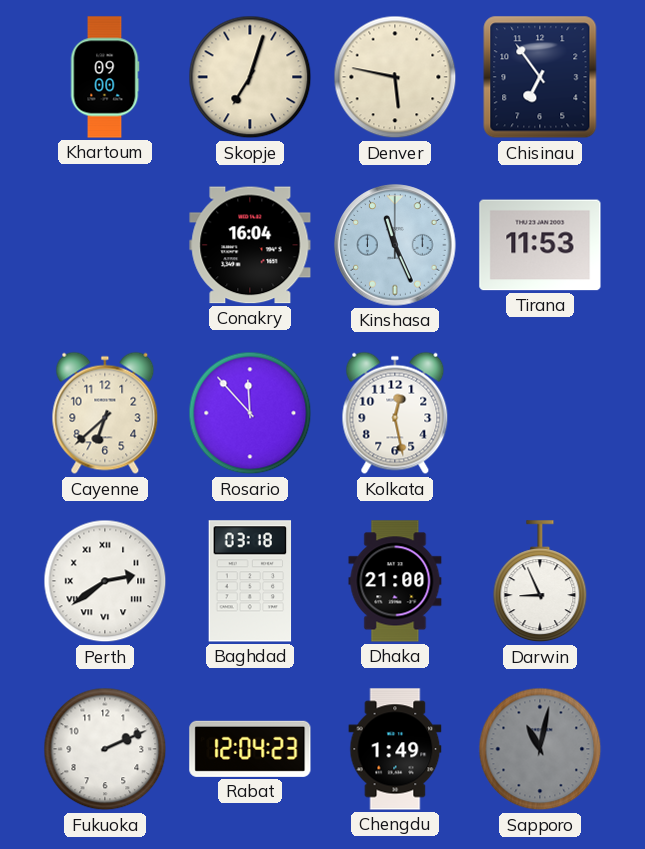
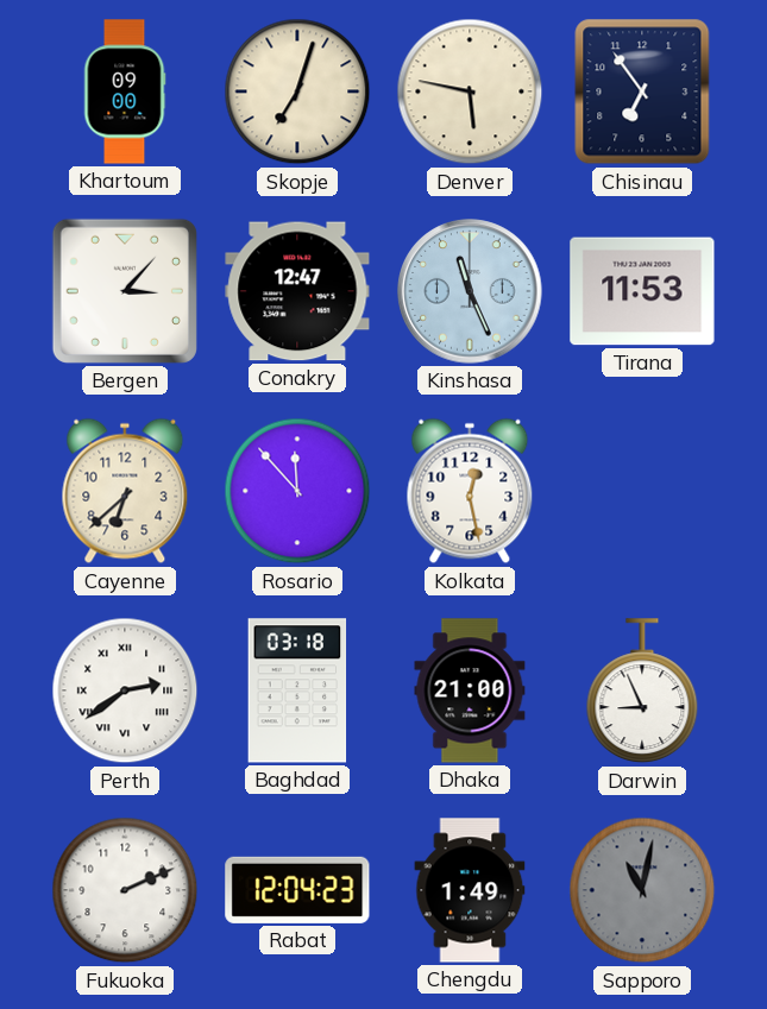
Bergen: none -> 3:07 (125, 291)
Conakry: 16:04 -> 12:47 (297, 291)
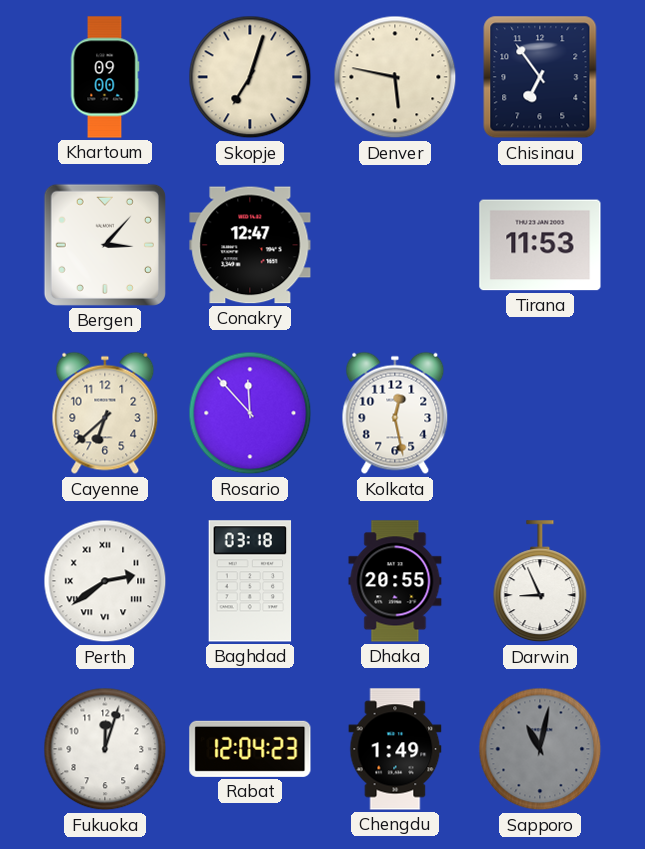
Kinshasa: 11:26 -> none (470, 291)
Dhaka: 21:00 -> 20:55 (395, 581)
Fukuoka: 2:11 -> 12:03 (105, 749)
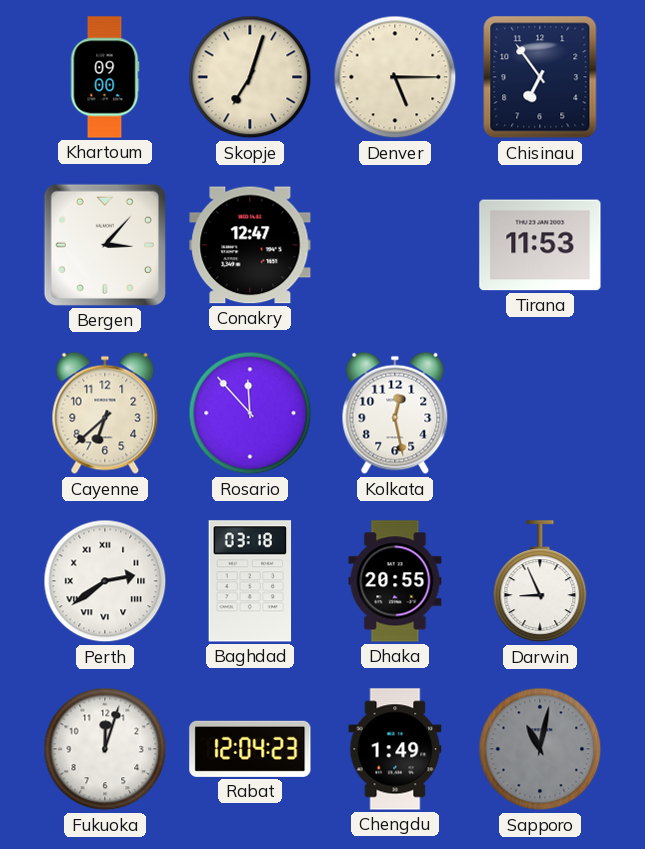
Denver: 5:47 -> 5:15 (395, 77)
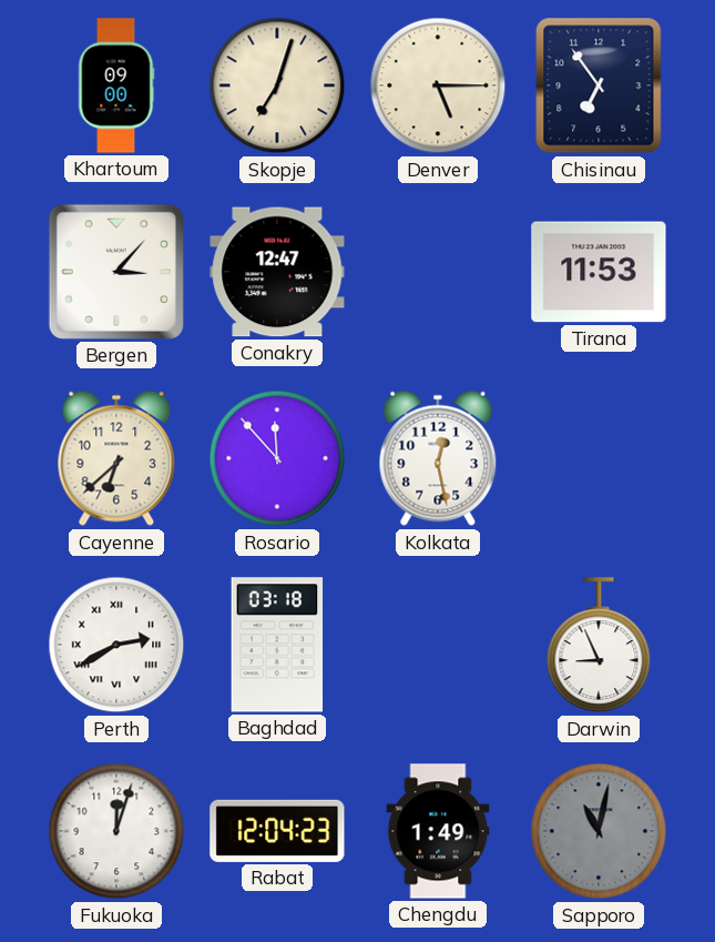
Perth: 2:39 -> 2:40 (116, 645)
Dhaka: 20:55 -> none (395, 581)
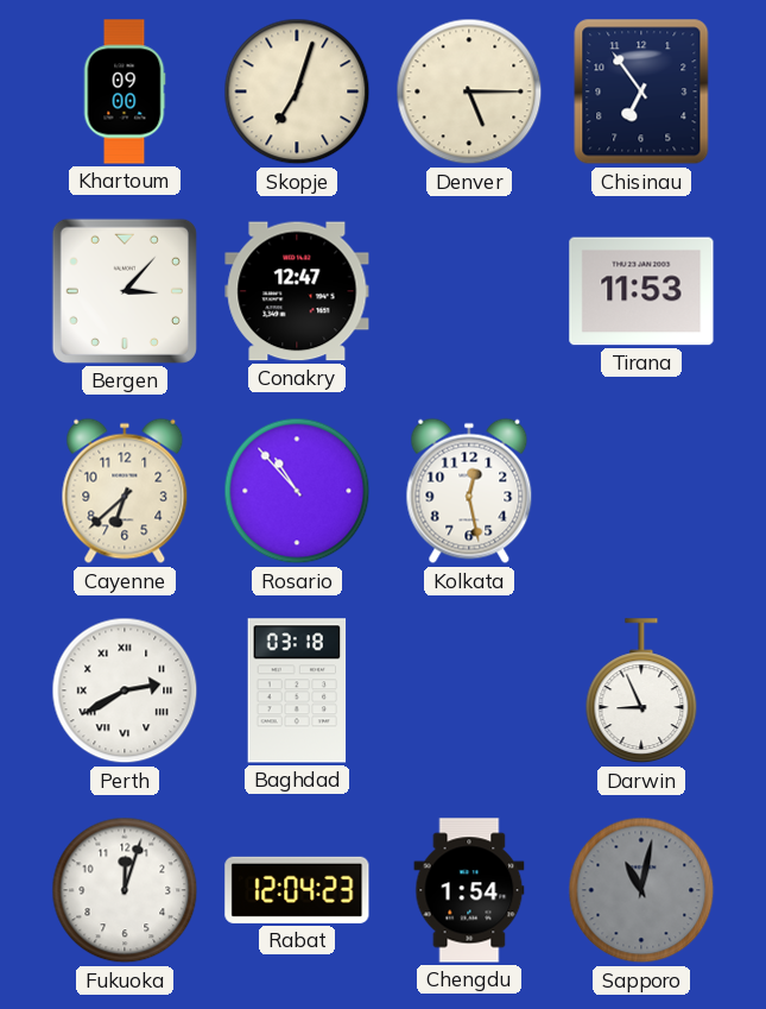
Rosario: 11:53 -> 10:53 (297, 491)
Chengdu: 1:49 -> 1:54 (469, 890)
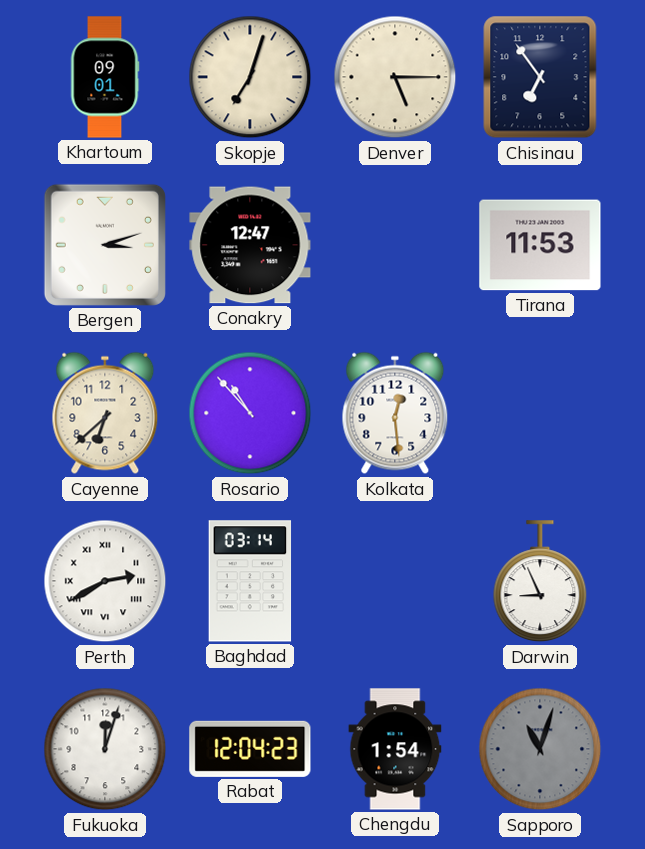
Khartoum: 09:00 -> 09:01 (105, 77)
Bergen: 3:07 -> 3:12 (105, 245)
Kolkata: 12:28 -> 12:29 (395, 413)
Baghdad: 03:18 -> 03:14 (250, 581)
Sapporo: 11:02 -> 11:03 (540, 749)
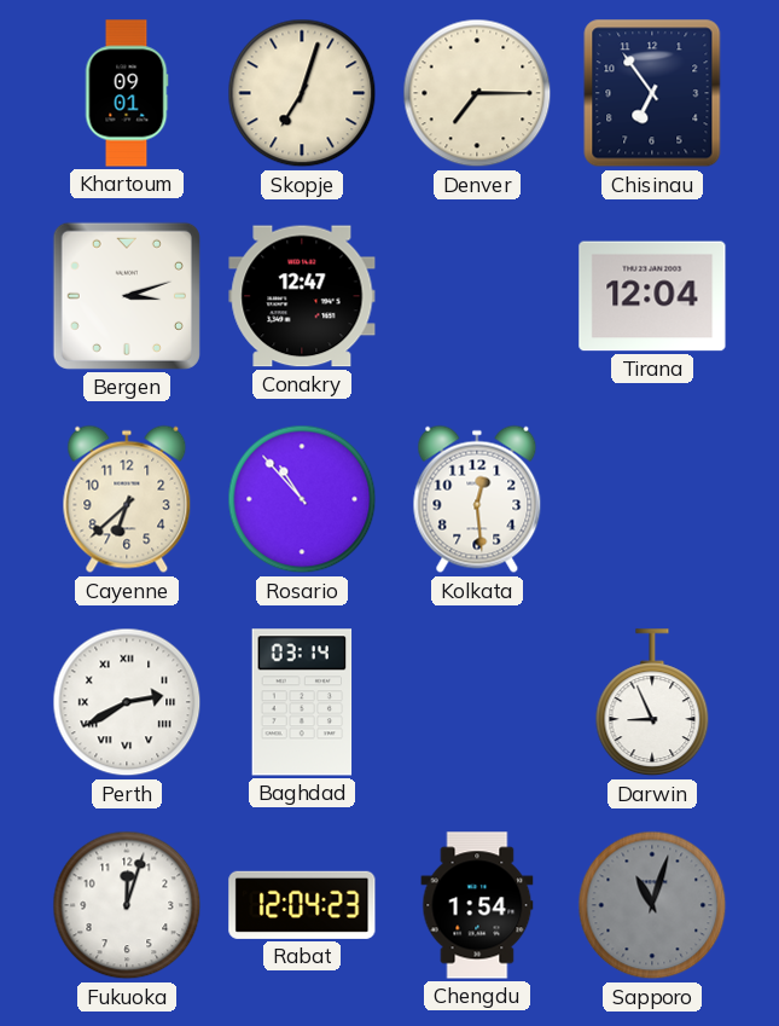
Denver: 5:15 -> 7:15 (477, 93)
Tirana: 11:53 -> 12:04 (652, 296)
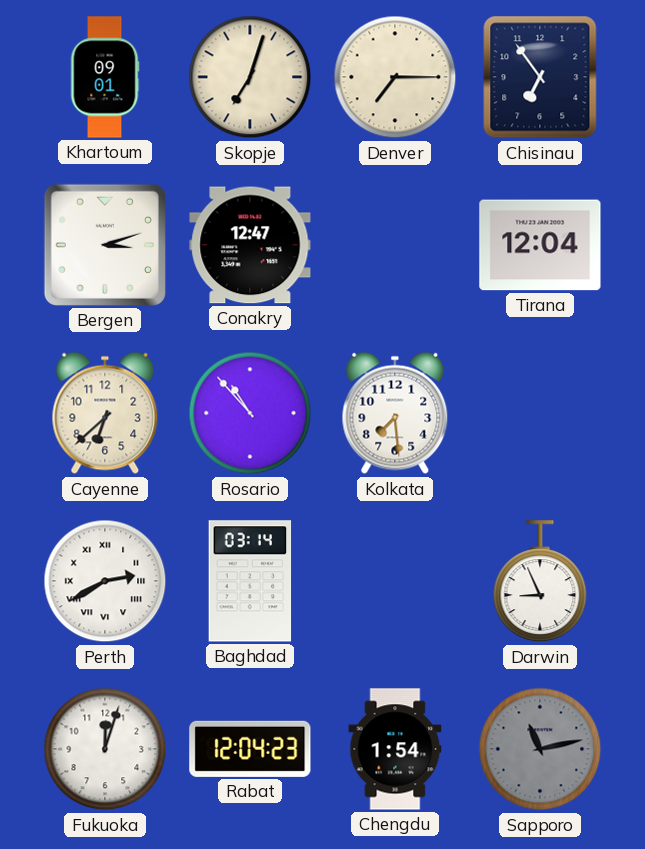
Kolkata: 12:29 -> 7:29 (395, 413)
Sapporo: 11:03 -> 11:13 (540, 749)
